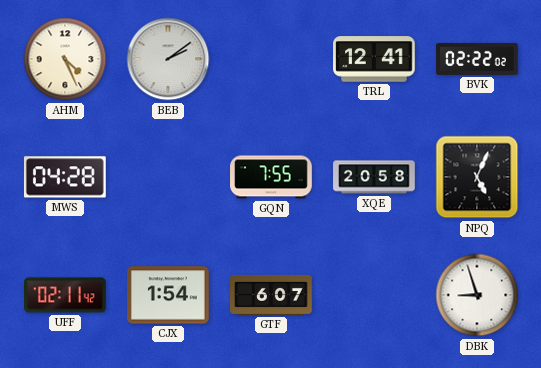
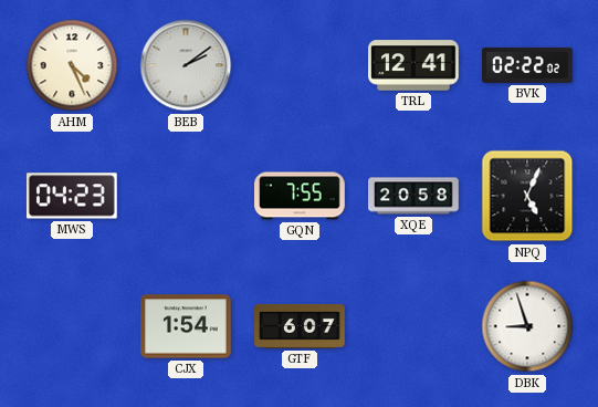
MWS: 04:28 -> 04:23 (72, 196)
UFF: 02:11 -> none (66, 295)
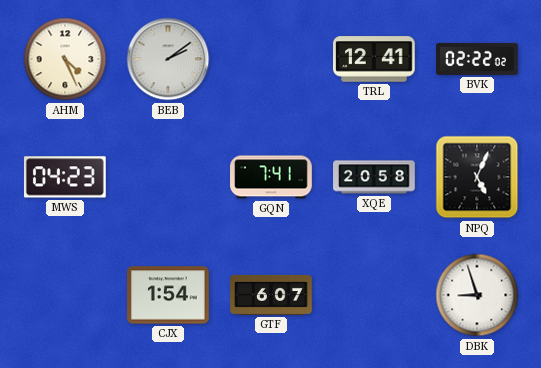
GQN: 7:55 -> 7:41 (271, 177)
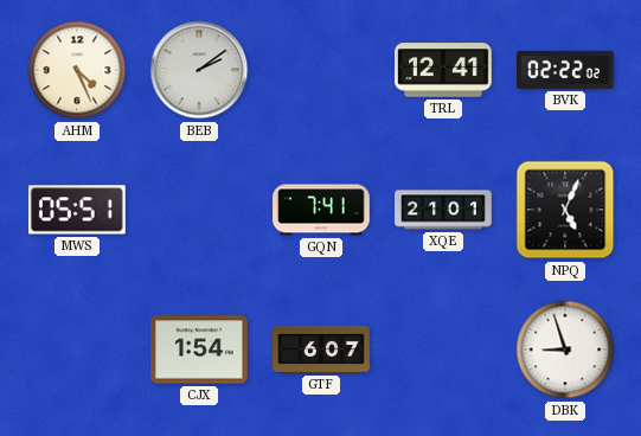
MWS: 04:23 -> 05:51 (77, 210)
XQE: 20:58 -> 21:01 (443, 210)
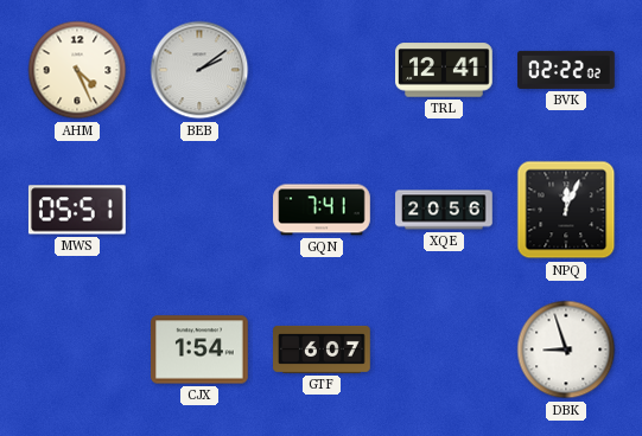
XQE: 21:01 -> 20:56 (444, 210)
NPQ: 5:04 -> 12:04 (566, 210)
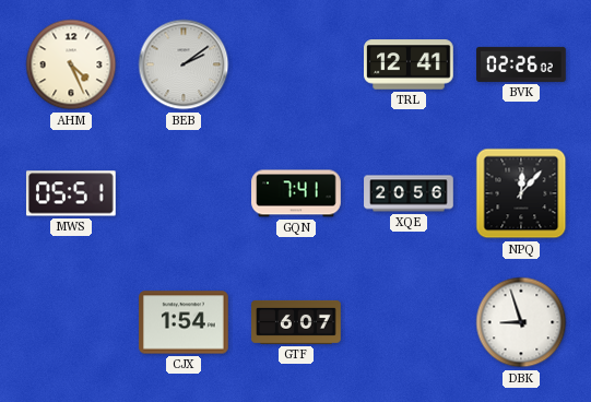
BVK: 02:22 -> 02:26 (521, 64)
NPQ: 12:04 -> 12:07 (521, 193)
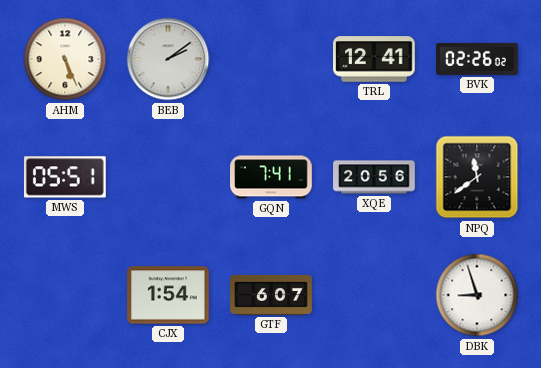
AHM: 4:26 -> 5:26 (65, 59)
NPQ: 12:07 -> 11:39 (477, 177)
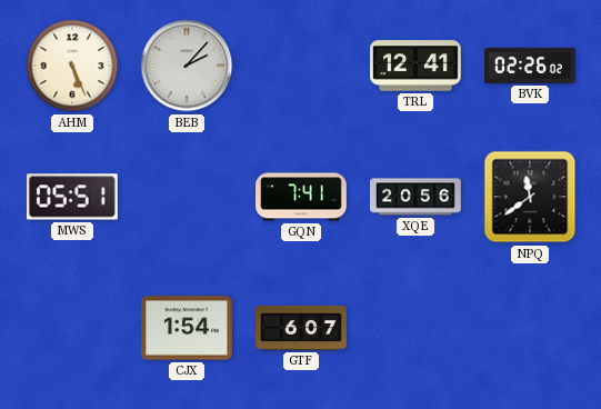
BEB: 2:09 -> 2:07 (187, 66)
DBK: 8:57 -> none (477, 295)
